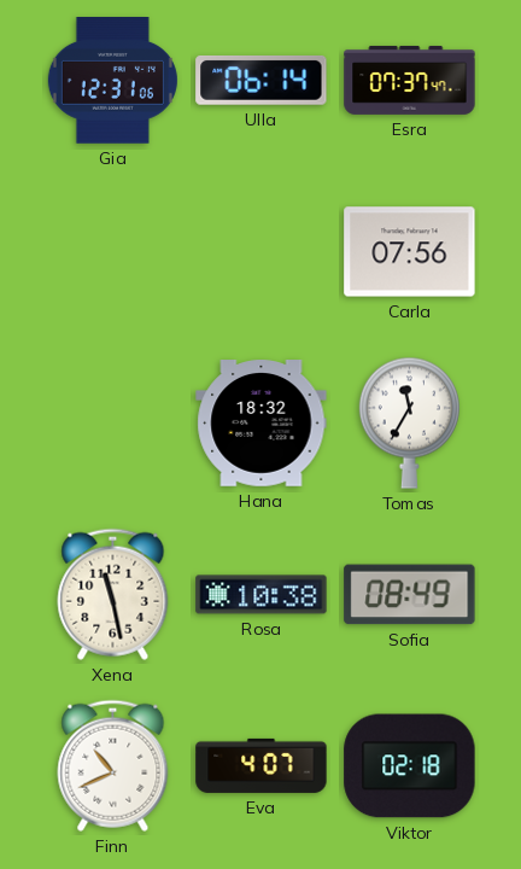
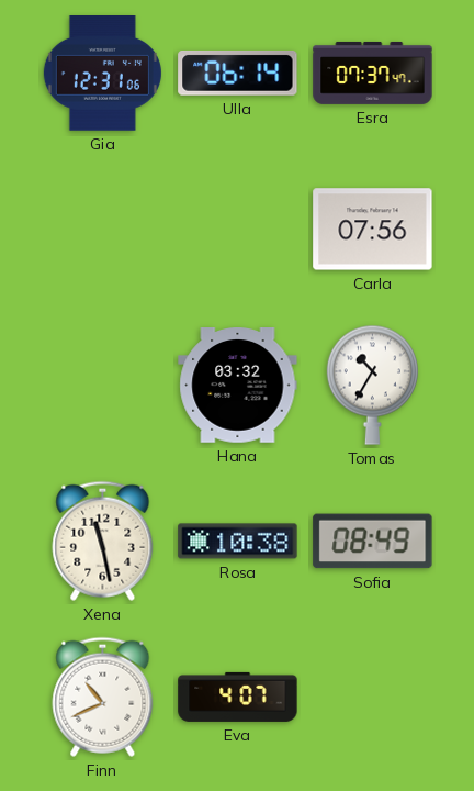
Hana: 18:32 -> 03:32 (238, 386)
Tomas: 11:35 -> 10:35 (372, 385)
Viktor: 02:18 -> none (410, 766)
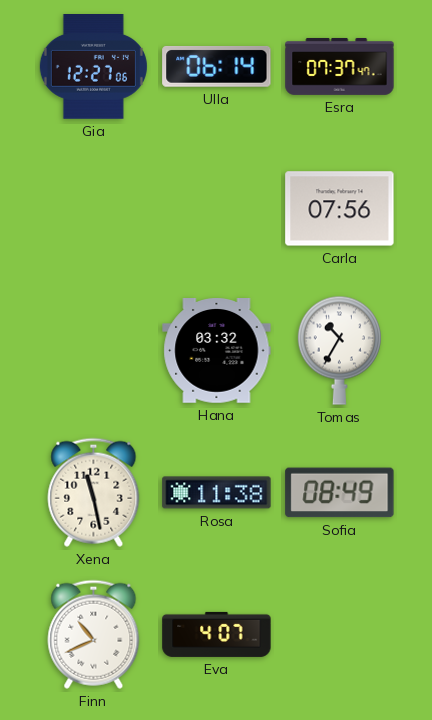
Gia: 12:31 -> 12:27 (93, 67)
Rosa: 10:38 -> 11:38 (217, 493)
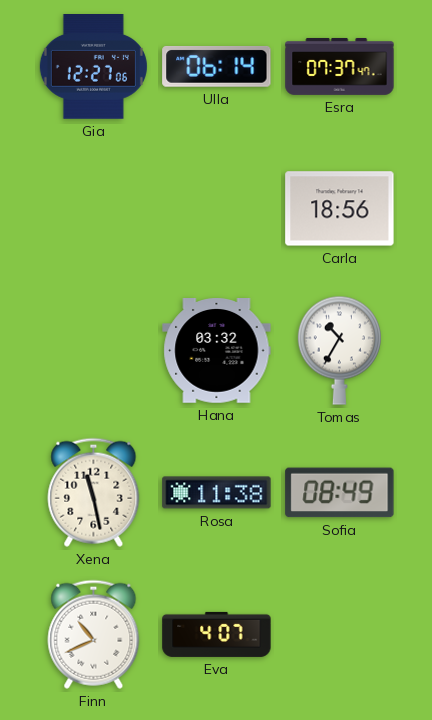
Carla: 07:56 -> 18:56 (340, 209)
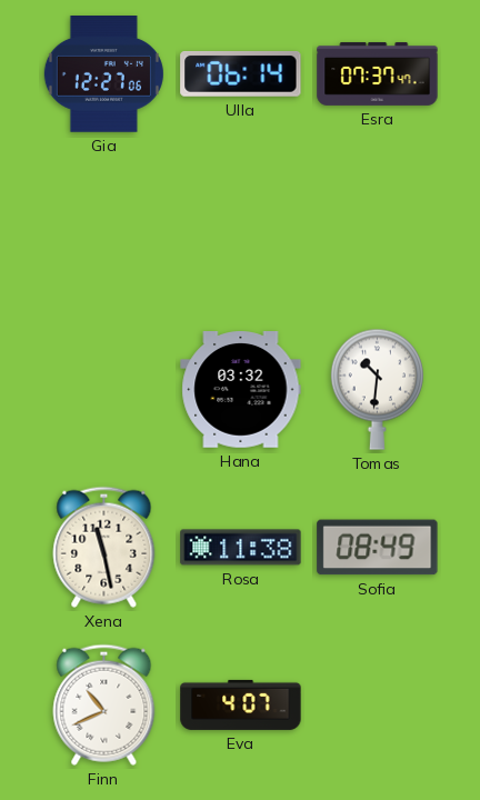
Carla: 18:56 -> none (340, 209)
Tomas: 10:35 -> 10:31 (377, 389)
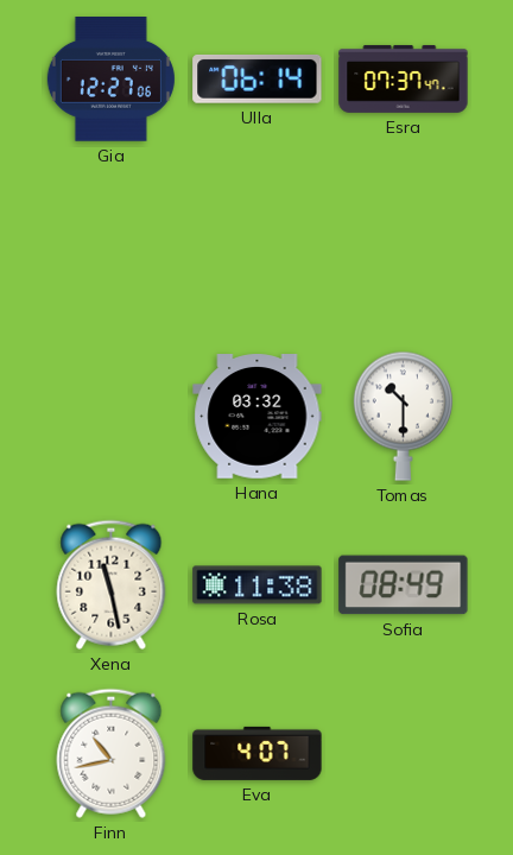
Tomas: 10:31 -> 10:30 (403, 416)
Finn: 10:41 -> 10:43 (112, 753)
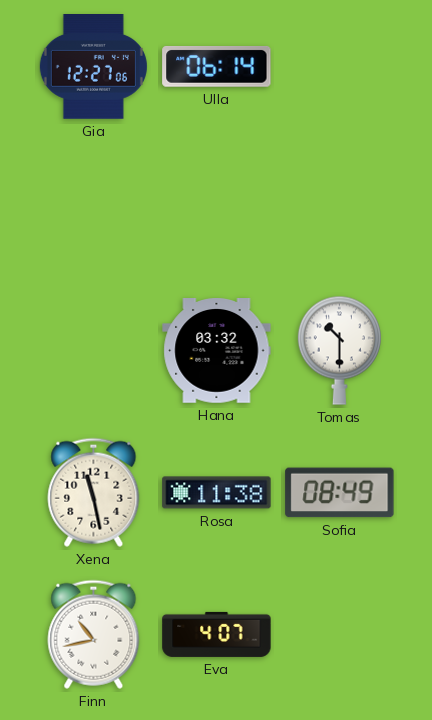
Esra: 07:37 -> none (404, 80)
